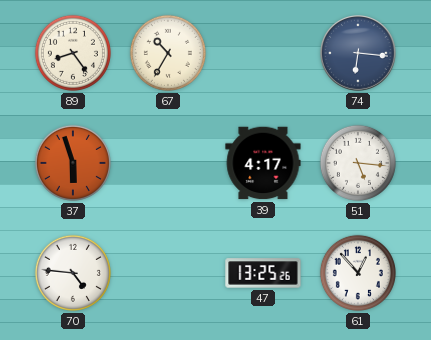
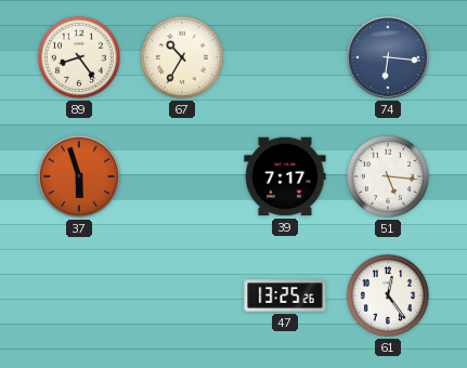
39: 4:17 -> 7:17 (285, 176)
70: 4:46 -> none (73, 273)
61: 12:53 -> 12:24 (388, 295)
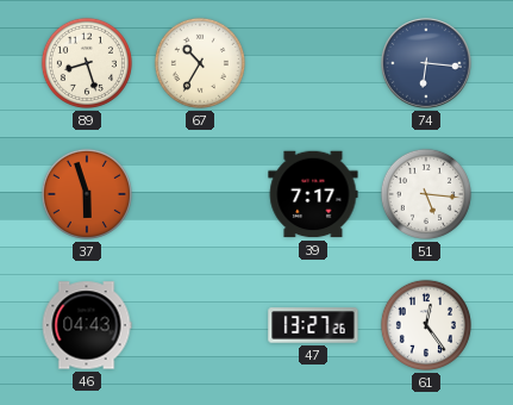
89: 8:24 -> 8:27 (87, 63)
46: none -> 04:43 (87, 325)
47: 13:25 -> 13:27 (313, 325)
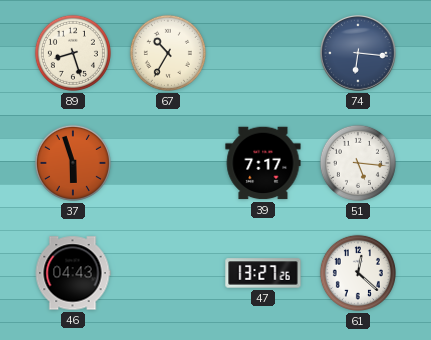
61: 12:24 -> 12:22 (358, 273)
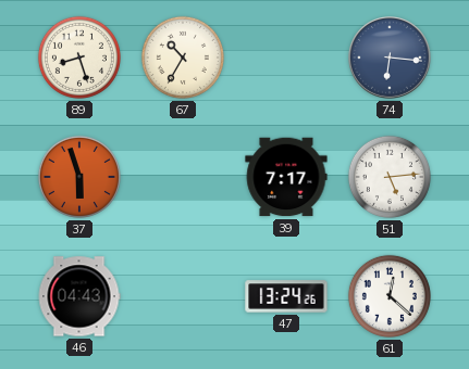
51: 5:16 -> 5:14 (390, 177)
47: 13:27 -> 13:24 (286, 296)
